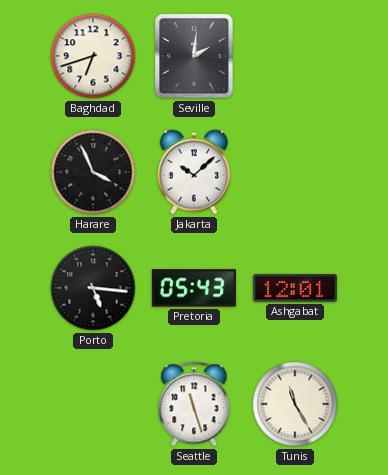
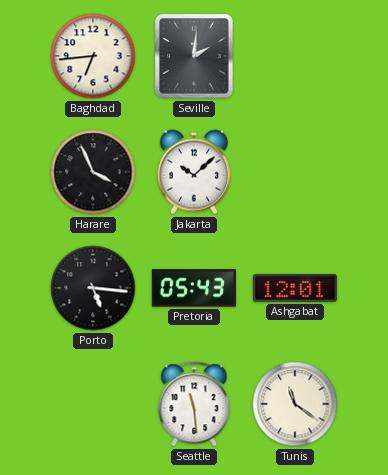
Baghdad: 6:42 -> 6:44 (93, 56)
Seattle: 11:27 -> 11:29 (194, 404)
Tunis: 11:25 -> 11:21 (295, 404)
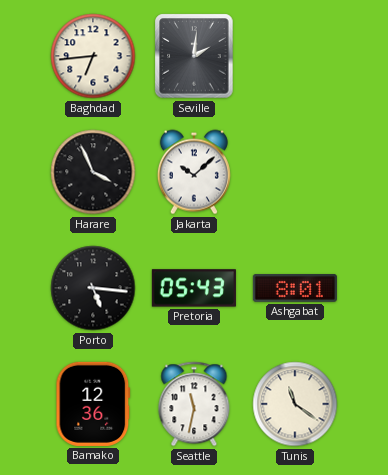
Ashgabat: 12:01 -> 8:01 (295, 289)
Bamako: none -> 12:36 (93, 404)
Seattle: 11:29 -> 11:32 (194, 404)
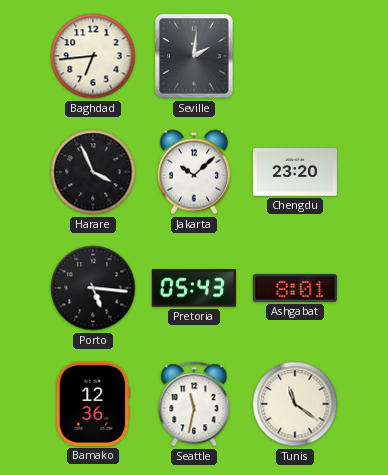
Chengdu: none -> 23:20 (295, 172)
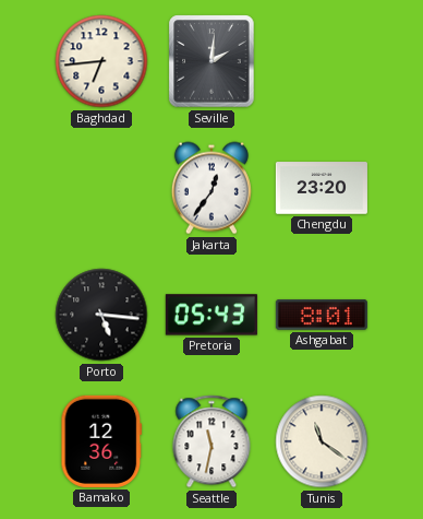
Harare: 3:56 -> none (93, 172)
Jakarta: 10:08 -> 12:36 (211, 188)
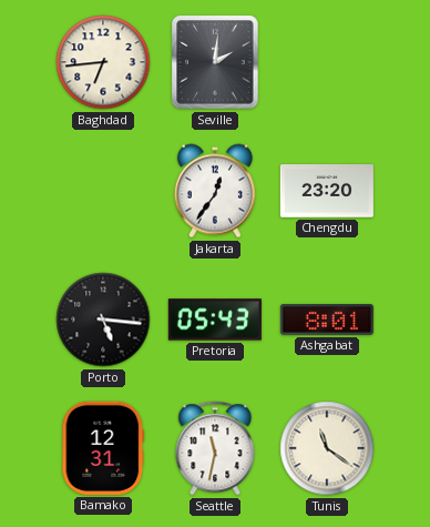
Bamako: 12:36 -> 12:31 (103, 448)
